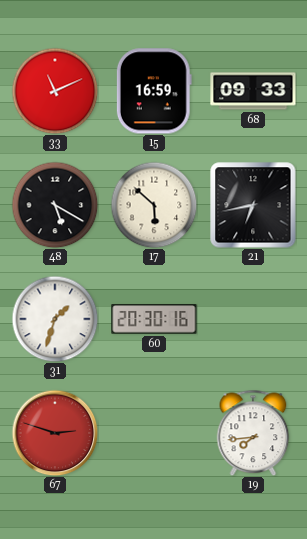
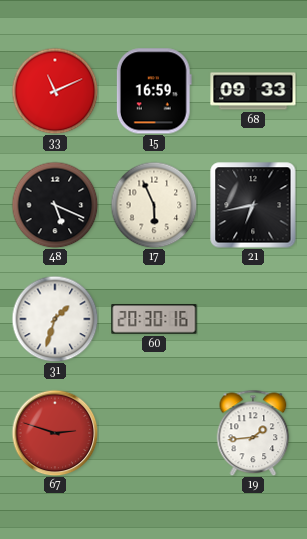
48: 5:20 -> 5:19 (55, 205)
17: 5:52 -> 5:56 (154, 205)
19: 7:44 -> 1:44 (253, 433)
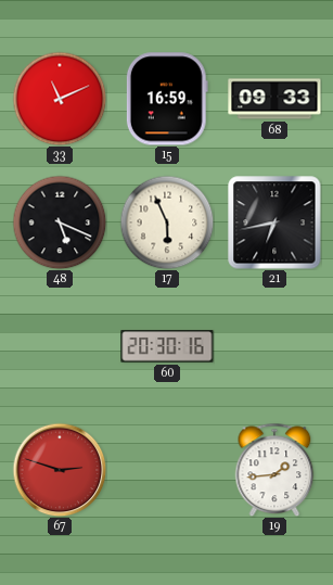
31: 1:33 -> none (55, 319)
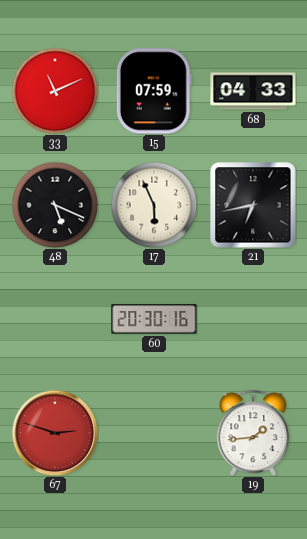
15: 16:59 -> 07:59 (154, 91)
68: 09:33 -> 04:33 (253, 91)
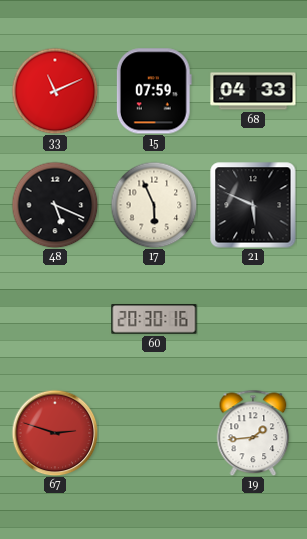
21: 6:43 -> 5:49 (253, 205)
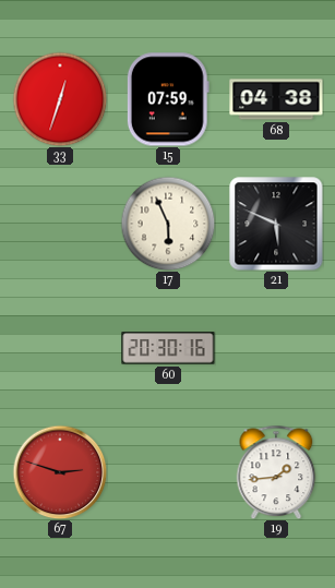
33: 11:11 -> 12:33 (60, 99)
68: 04:33 -> 04:38 (276, 99)
48: 5:19 -> none (55, 205)
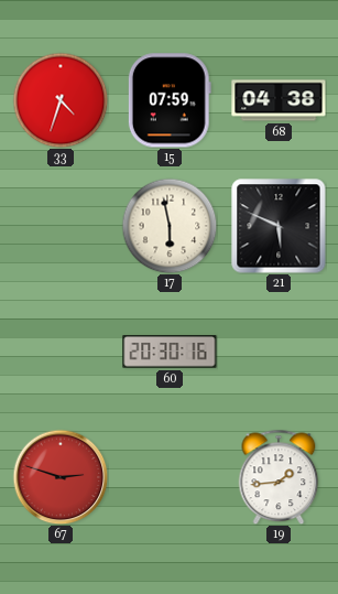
33: 12:33 -> 4:33 (61, 100)
17: 5:56 -> 5:58 (170, 226)
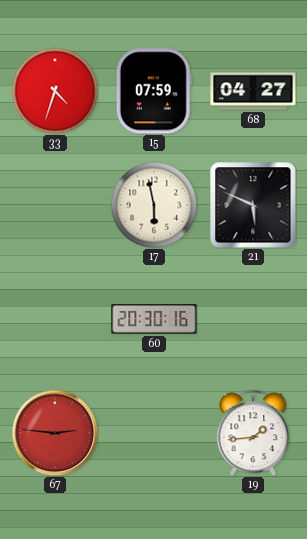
68: 04:38 -> 04:27 (253, 91)
67: 2:48 -> 2:46 (55, 433)
